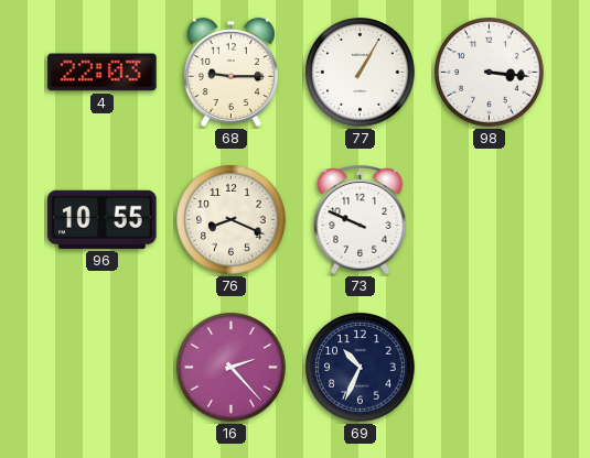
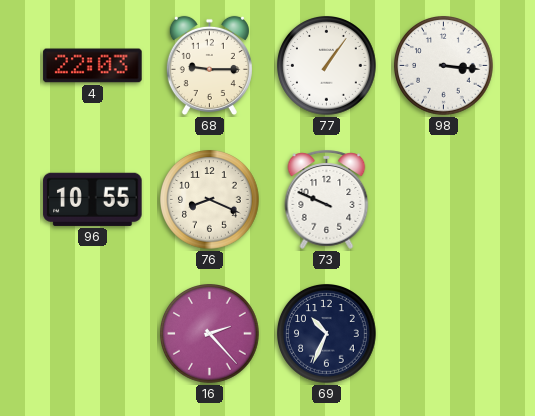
77: 1:05 -> 1:06 (327, 66)
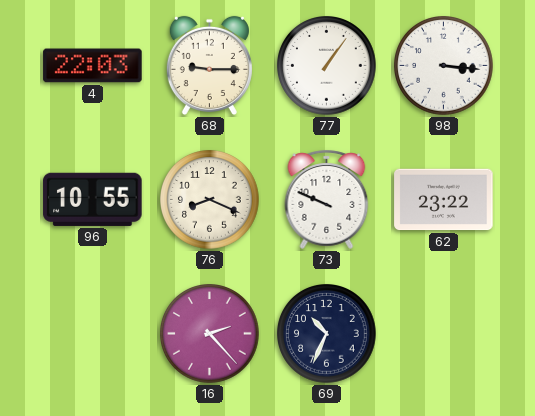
62: none -> 23:22 (444, 200)
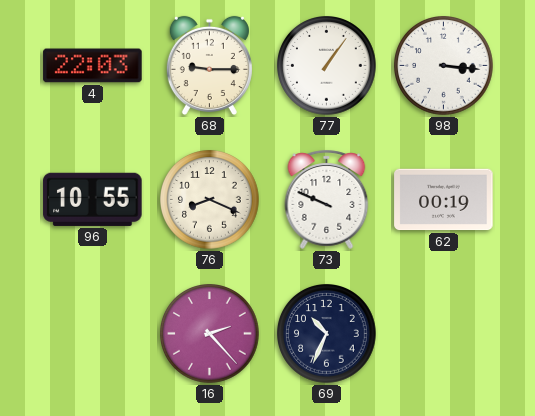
62: 23:22 -> 00:19 (444, 200)
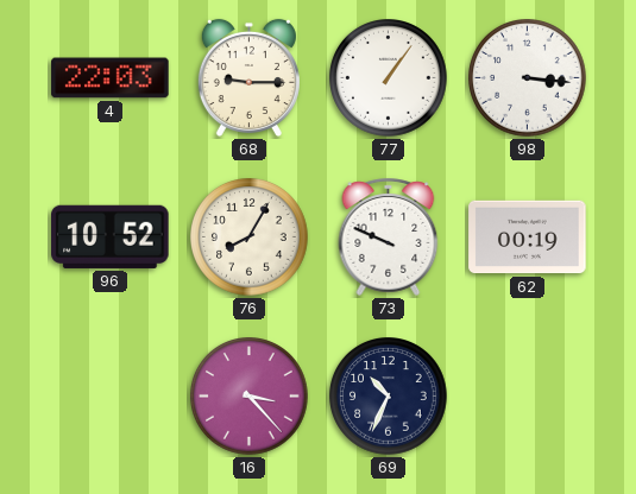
96: 10:55 -> 10:52 (111, 236)
76: 8:19 -> 8:05 (250, 237)
16: 2:23 -> 3:23 (250, 397)
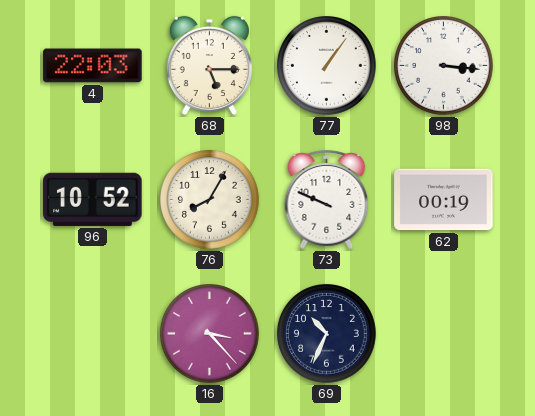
68: 9:15 -> 5:15 (209, 66)
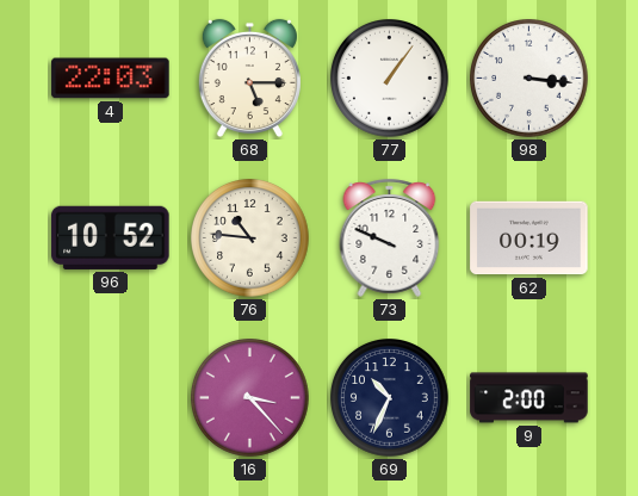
76: 8:05 -> 10:46 (250, 238)
9: none -> 2:00 (529, 398)
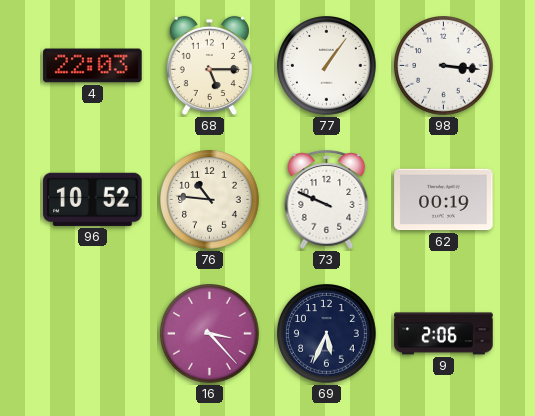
69: 10:34 -> 5:34 (327, 334)
9: 2:00 -> 2:06 (444, 334)
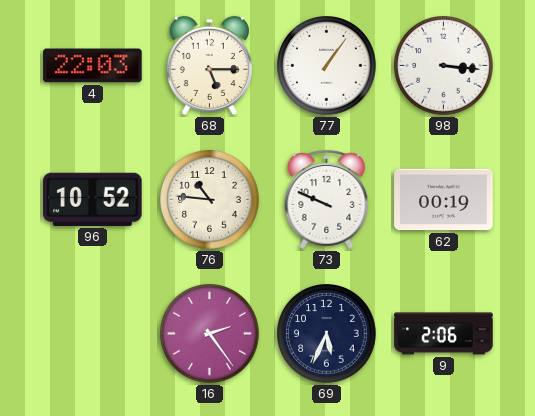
16: 3:23 -> 2:24 (210, 334)
